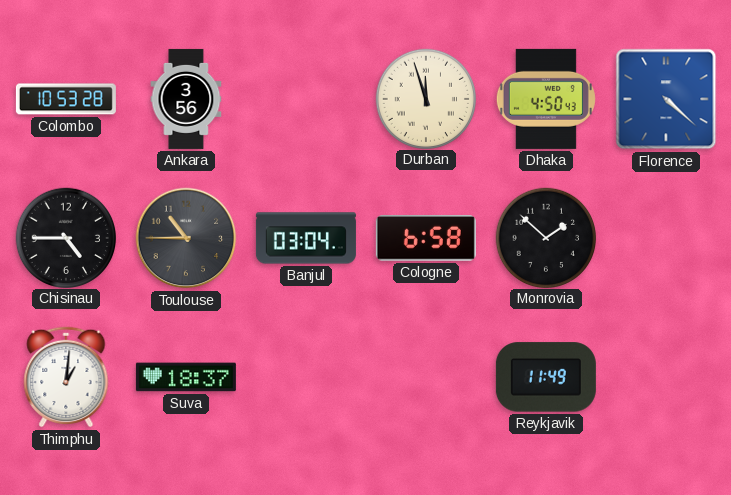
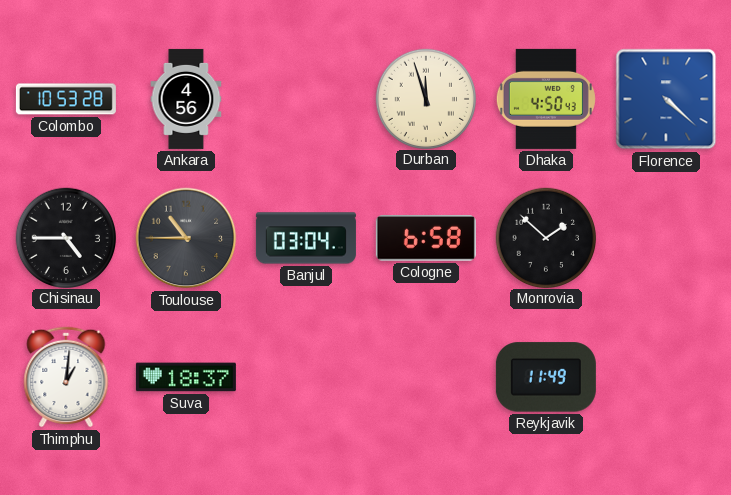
Ankara: 3:56 -> 4:56 (186, 99)
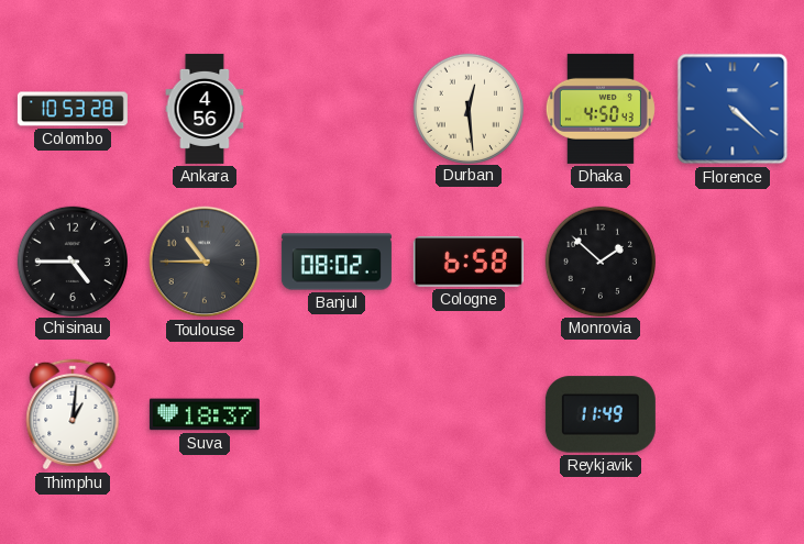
Durban: 11:57 -> 12:29 (467, 108)
Banjul: 03:04 -> 08:02 (337, 262)
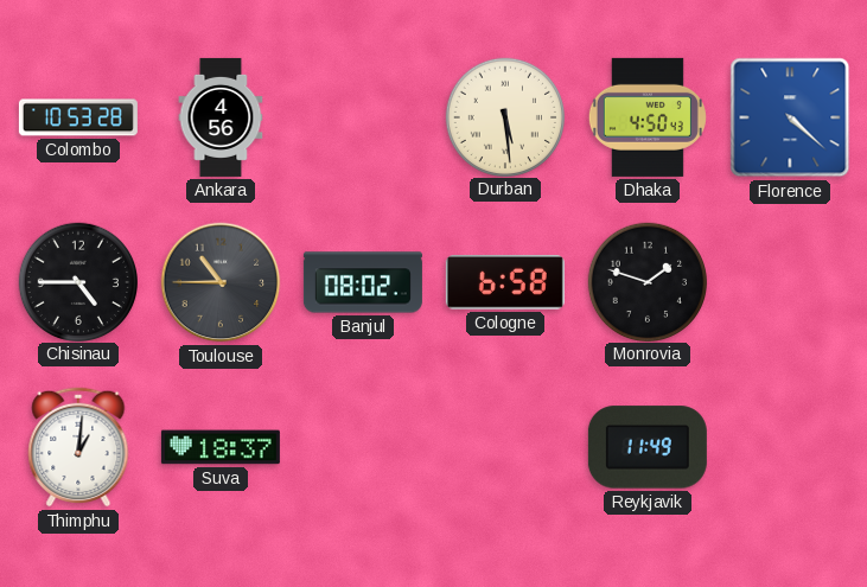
Durban: 12:29 -> 5:29 (504, 116)
Monrovia: 1:52 -> 1:48 (646, 281)
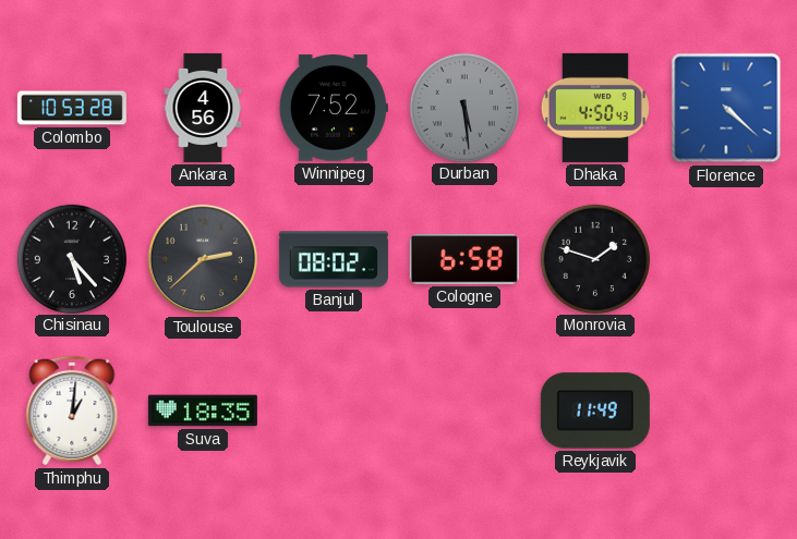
Winnipeg: none -> 7:52 (334, 108)
Durban dial: cream -> grey (463, 107)
Chisinau: 4:45 -> 5:23 (71, 258)
Toulouse: 10:45 -> 2:38 (203, 259)
Suva: 18:37 -> 18:35 (203, 411)
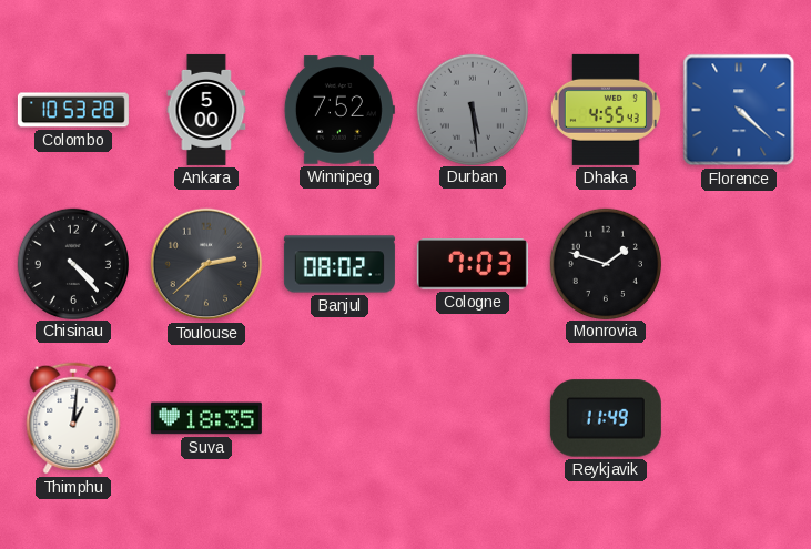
Ankara: 4:56 -> 5:00 (206, 110)
Dhaka: 4:50 -> 4:55 (606, 110)
Chisinau: 5:23 -> 4:23 (72, 263)
Cologne: 6:58 -> 7:03 (473, 264)
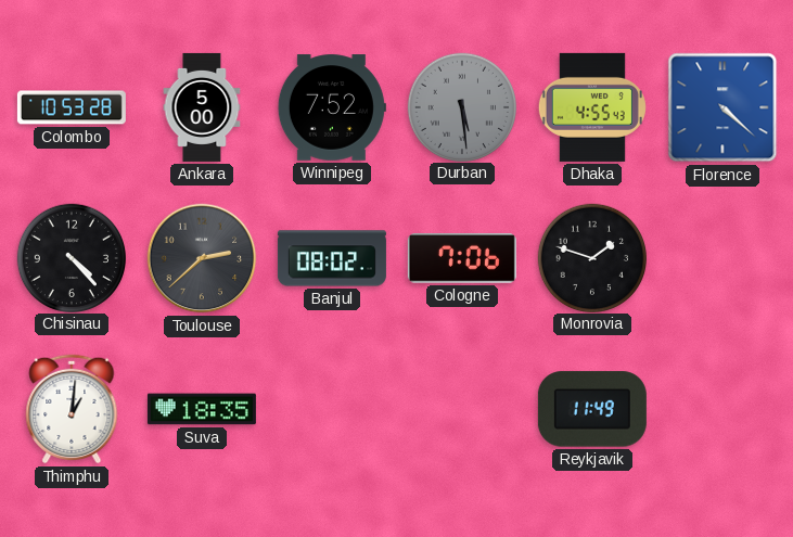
Cologne: 7:03 -> 7:06 (462, 258)
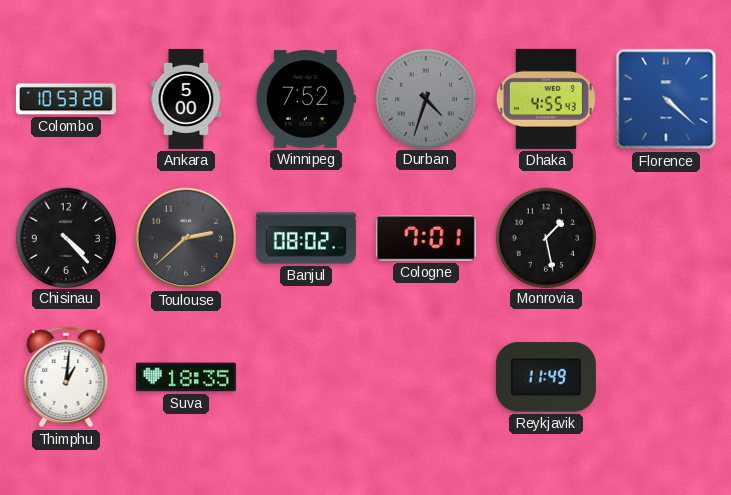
Durban: 5:29 -> 4:33 (425, 98)
Cologne: 7:06 -> 7:01 (426, 238)
Monrovia: 1:48 -> 1:28 (545, 237)
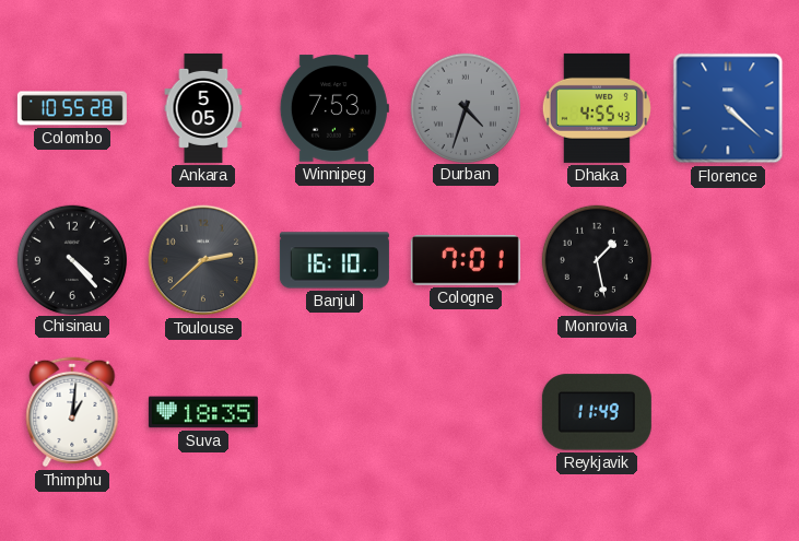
Colombo: 10:53 -> 10:55 (72, 108)
Ankara: 5:00 -> 5:05 (203, 108)
Winnipeg: 7:52 -> 7:53 (334, 108)
Banjul: 08:02 -> 16:10 (334, 260)
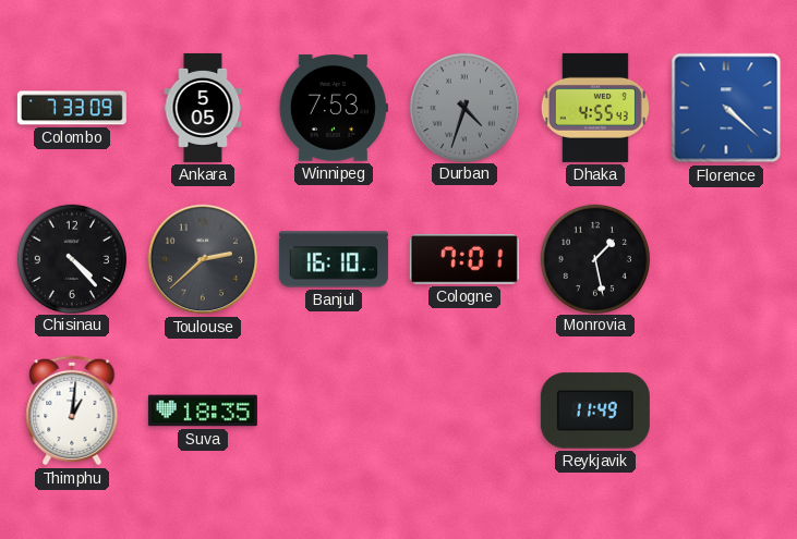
Colombo: 10:55 -> 7:33 (72, 108)
